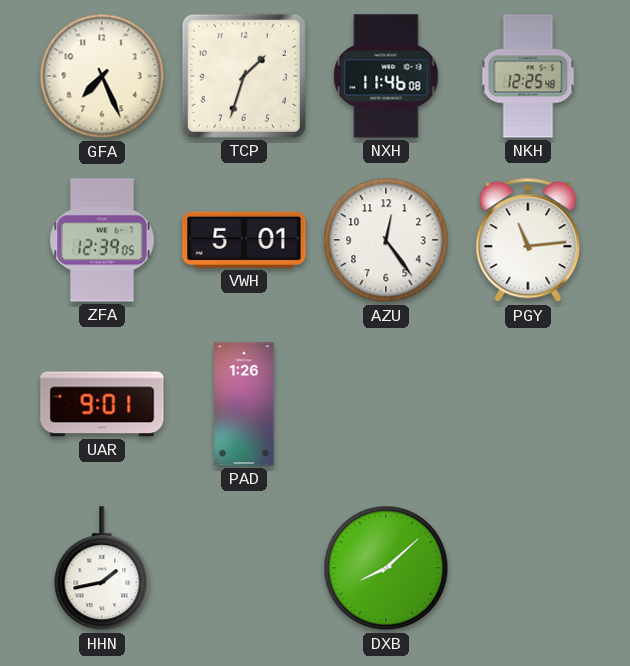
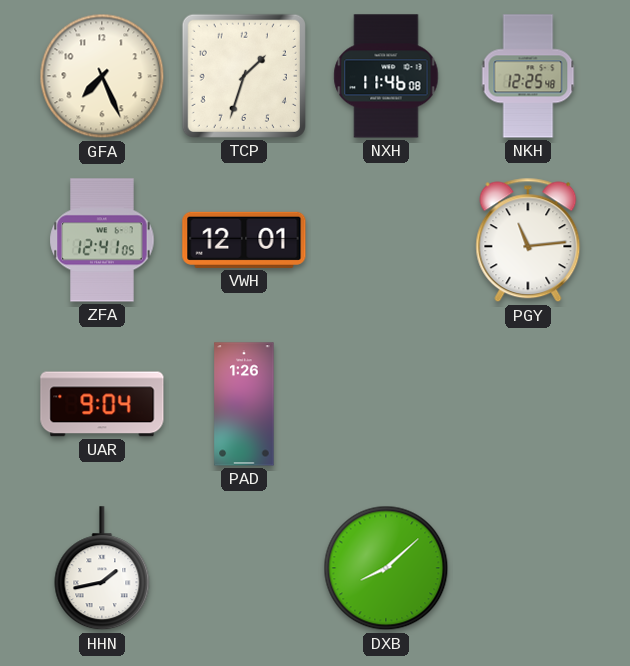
ZFA: 12:39 -> 12:41 (102, 240)
VWH: 5:01 -> 12:01 (244, 240)
AZU: 12:24 -> none (386, 240)
UAR: 9:01 -> 9:04 (102, 404)
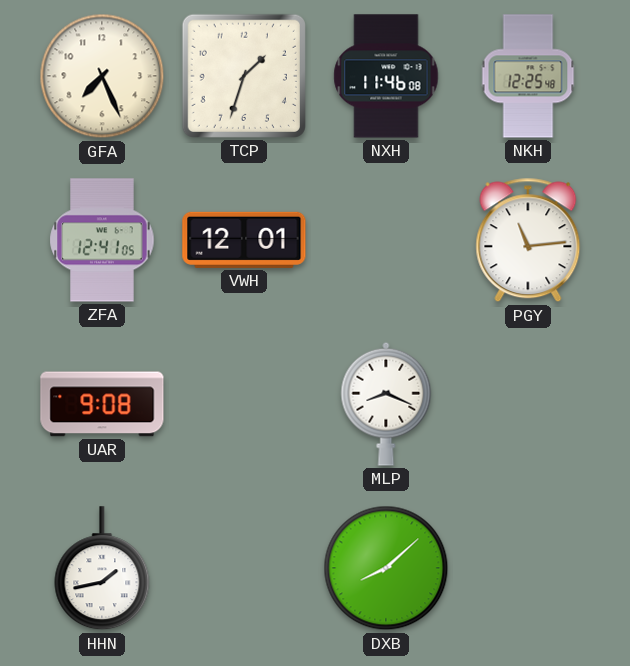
UAR: 9:04 -> 9:08 (102, 404)
PAD: 1:26 -> none (244, 404)
MLP: none -> 8:19 (386, 404)
